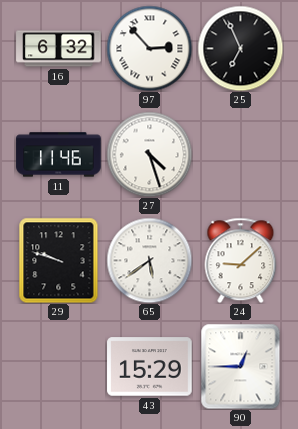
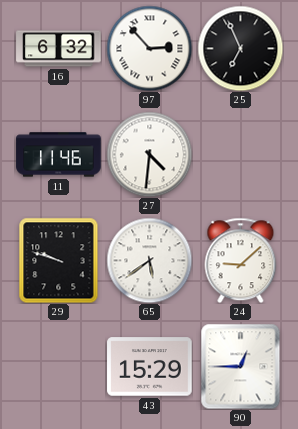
27: 4:27 -> 4:31 (149, 154)
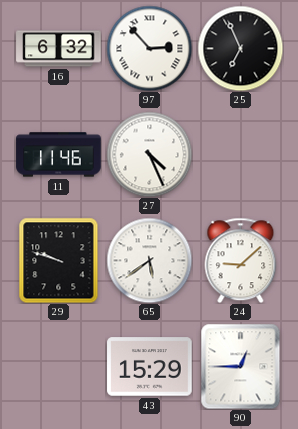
27: 4:31 -> 4:26 (149, 154)
